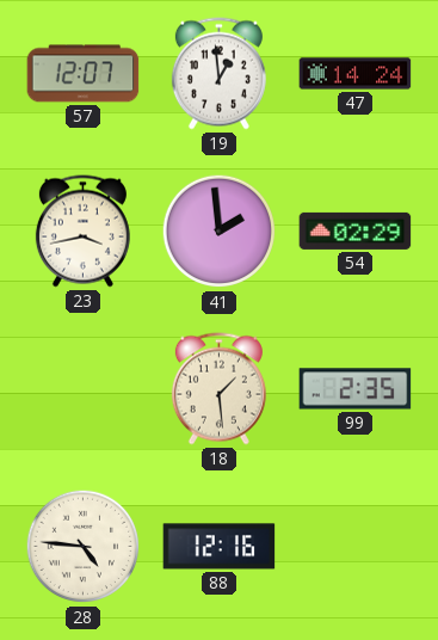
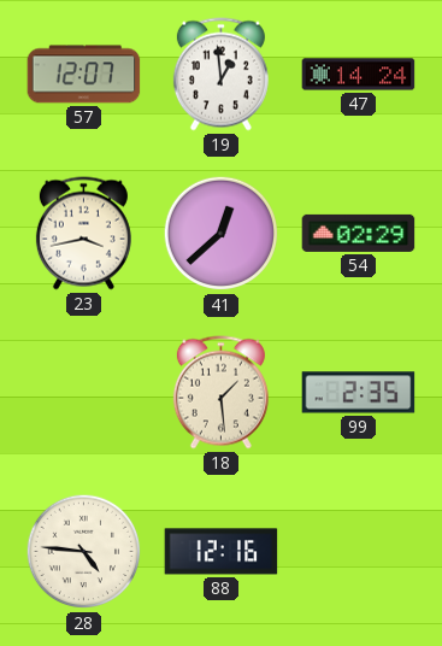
41: 1:59 -> 12:38 (222, 234)
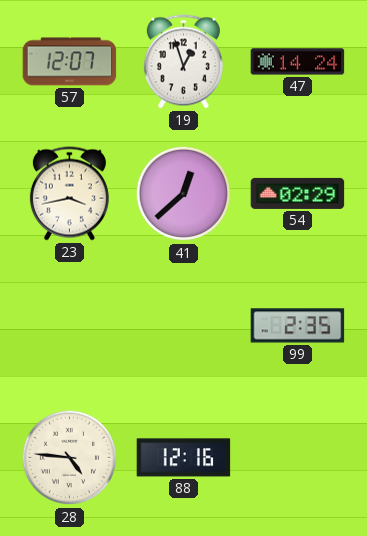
19: 12:59 -> 12:57 (183, 62)
18: 1:29 -> none (220, 393)
